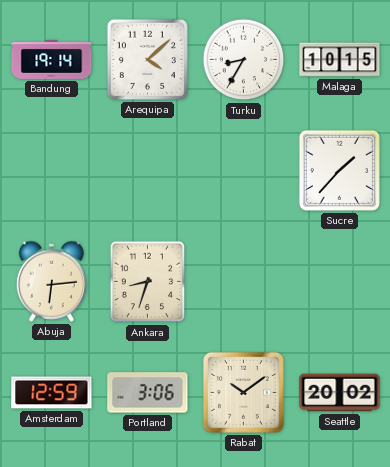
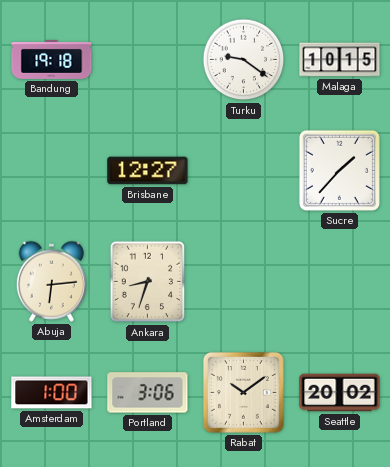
Bandung: 19:14 -> 19:18 (52, 59)
Arequipa: 4:08 -> none (147, 59)
Turku: 8:35 -> 9:21 (244, 60)
Brisbane: none -> 12:27 (148, 171)
Amsterdam: 12:59 -> 1:00 (52, 393)
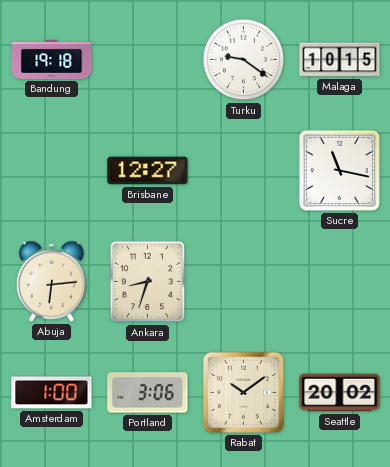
Sucre: 1:37 -> 11:17 (339, 170)
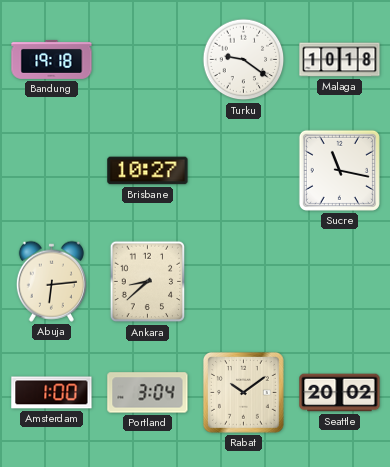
Malaga: 10:15 -> 10:18 (340, 60)
Brisbane: 12:27 -> 10:27 (148, 171)
Ankara: 8:33 -> 8:38 (148, 282)
Portland: 3:06 -> 3:04 (148, 393)
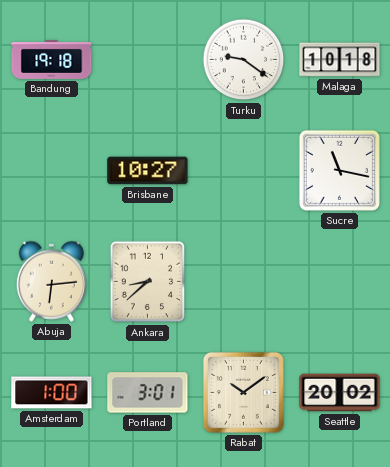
Portland: 3:04 -> 3:01 (148, 393)
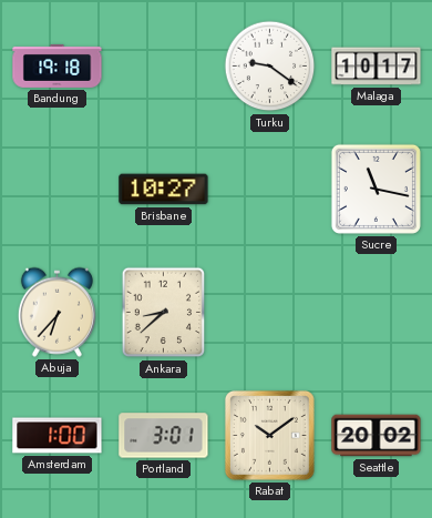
Malaga: 10:18 -> 10:17 (377, 67)
Abuja: 6:14 -> 6:37 (56, 312)
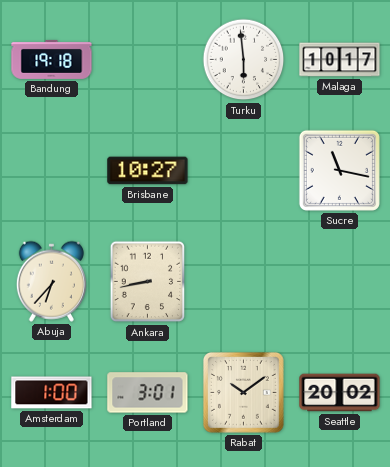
Turku: 9:21 -> 5:59 (244, 60)
Ankara: 8:38 -> 8:43 (148, 282)
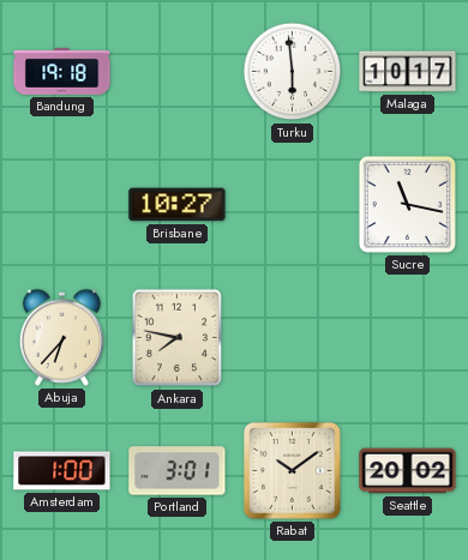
Ankara: 8:43 -> 7:47 (178, 338)
